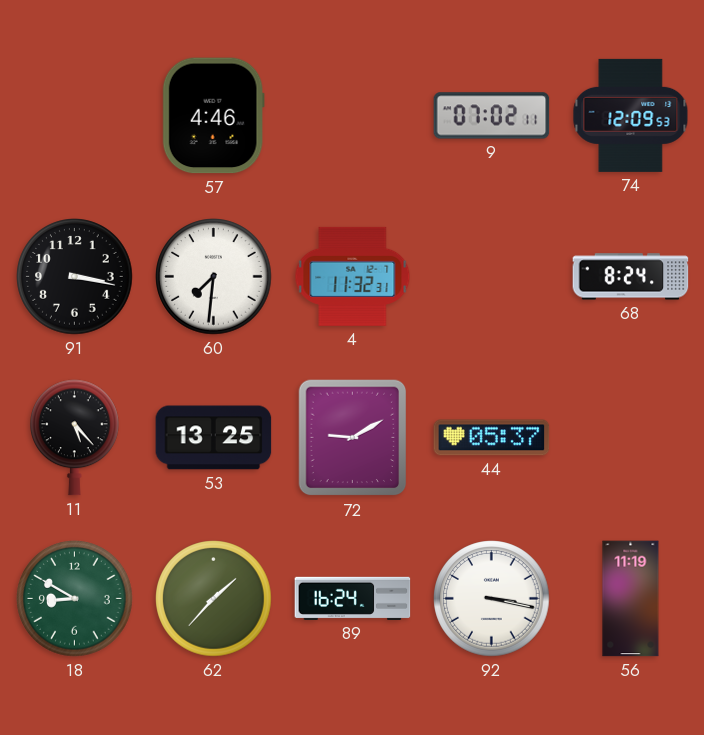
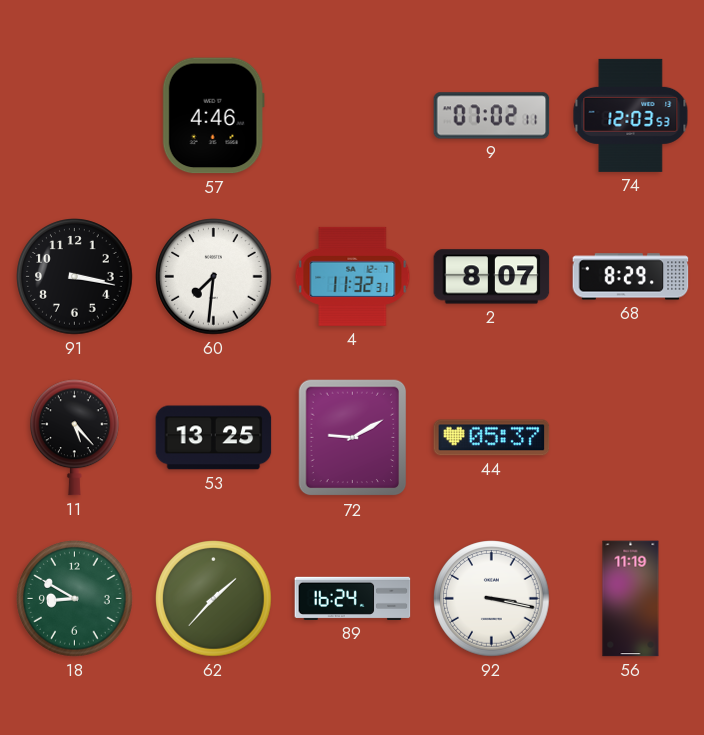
74: 12:09 -> 12:03 (631, 115)
2: none -> 8:07 (492, 277)
68: 8:24 -> 8:29 (631, 277)
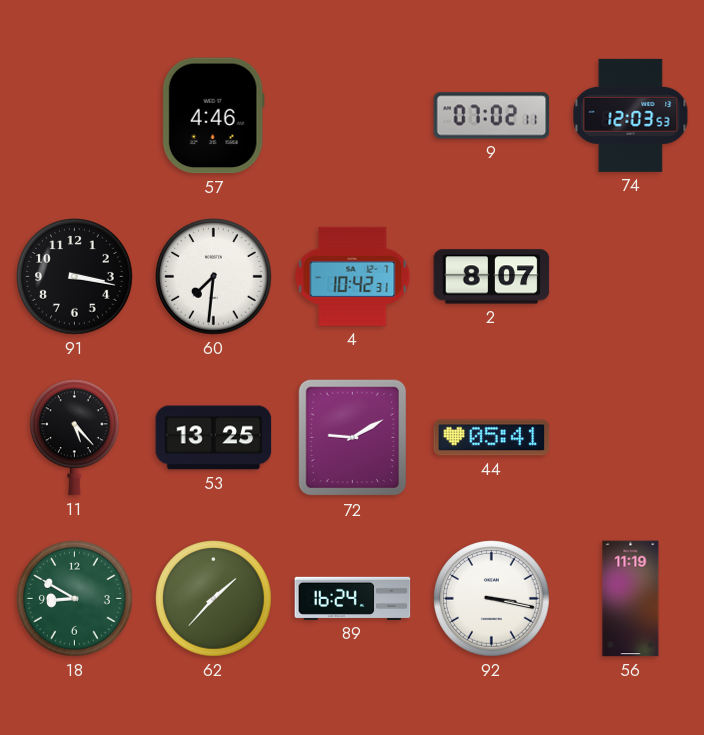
4: 11:32 -> 10:42 (353, 276)
68: 8:29 -> none (631, 277)
44: 05:37 -> 05:41 (492, 438)
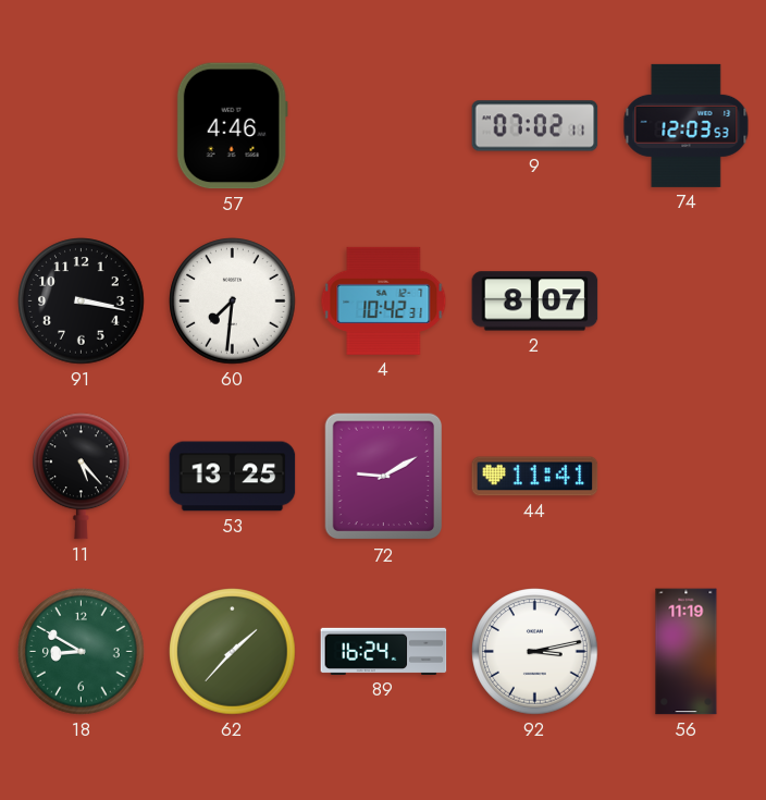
44: 05:41 -> 11:41 (535, 477)
92: 3:17 -> 3:13 (535, 652)
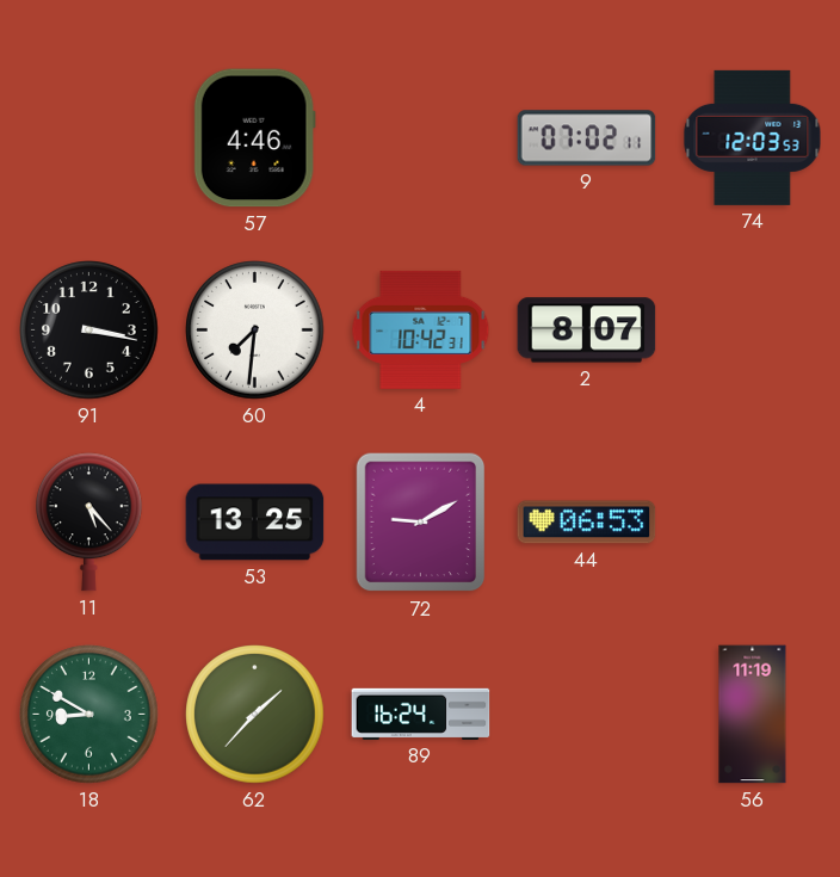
44: 11:41 -> 06:53 (587, 523)
92: 3:13 -> none (535, 652)
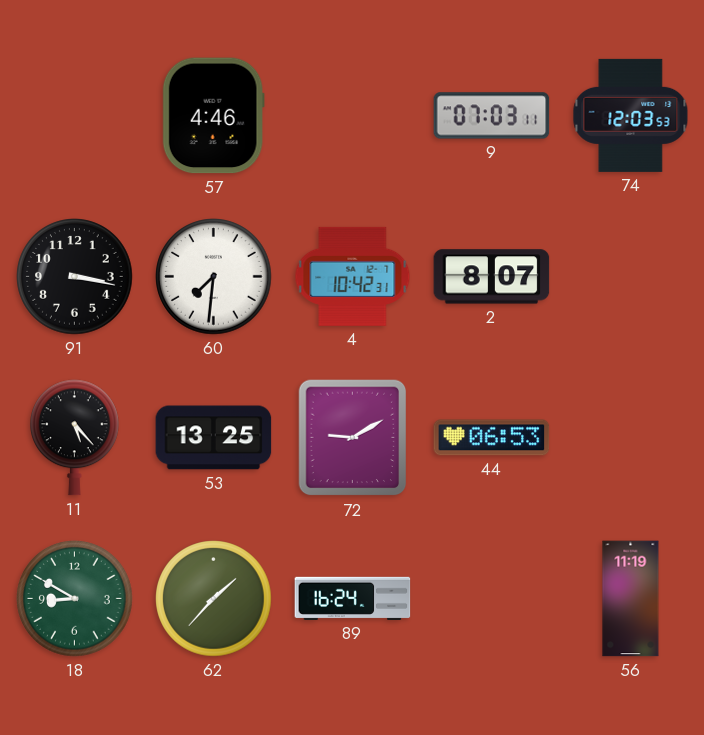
9: 07:02 -> 07:03 (492, 116)
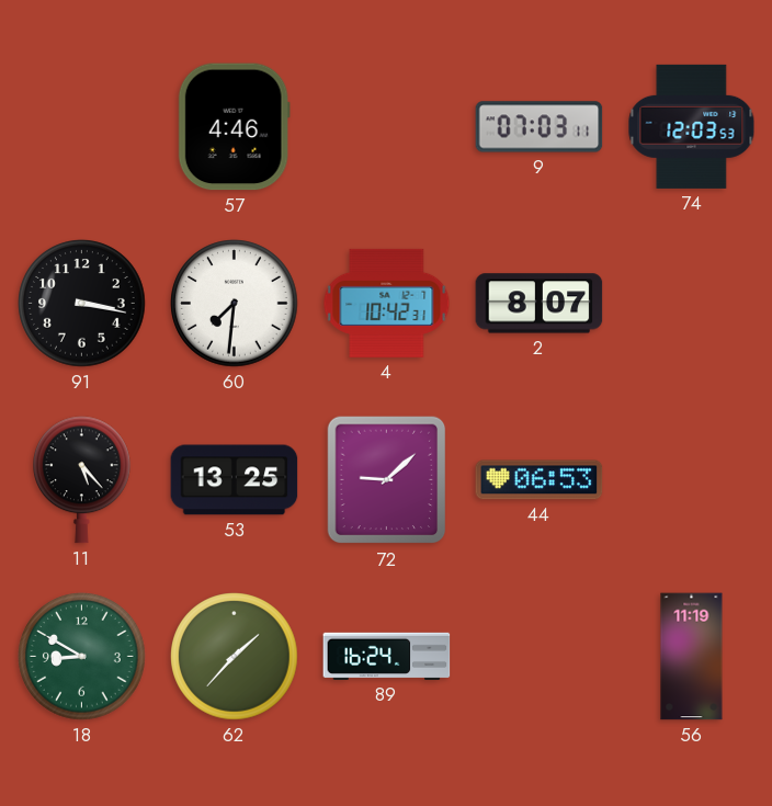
72: 9:10 -> 9:08 (387, 480)
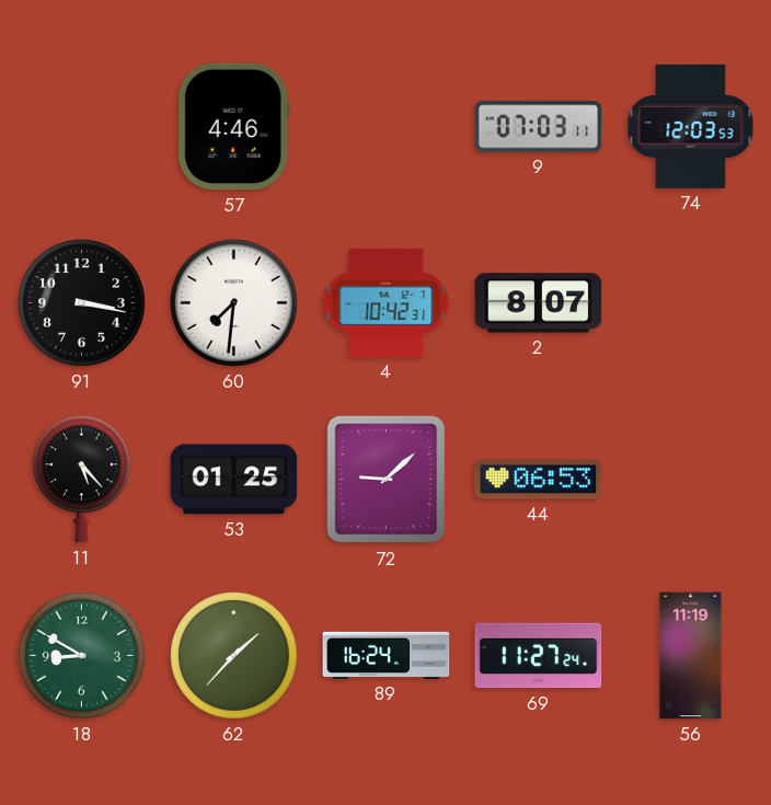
53: 13:25 -> 01:25 (234, 480)
69: none -> 11:27 (539, 656)
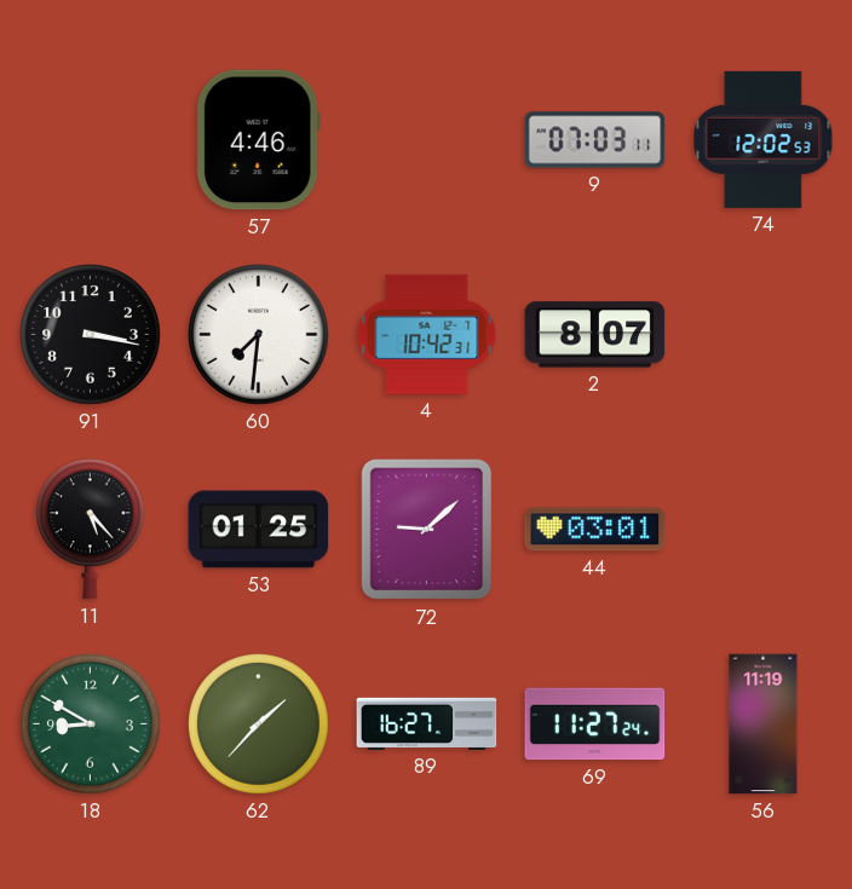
74: 12:03 -> 12:02 (764, 139)
44: 06:53 -> 03:01 (595, 530)
89: 16:24 -> 16:27 (427, 723)
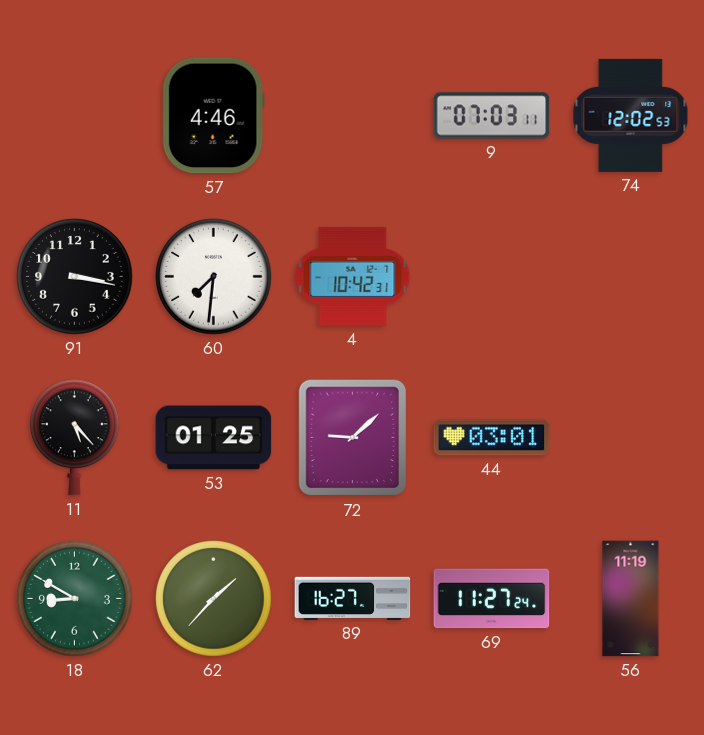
2: 8:07 -> none (595, 335)
